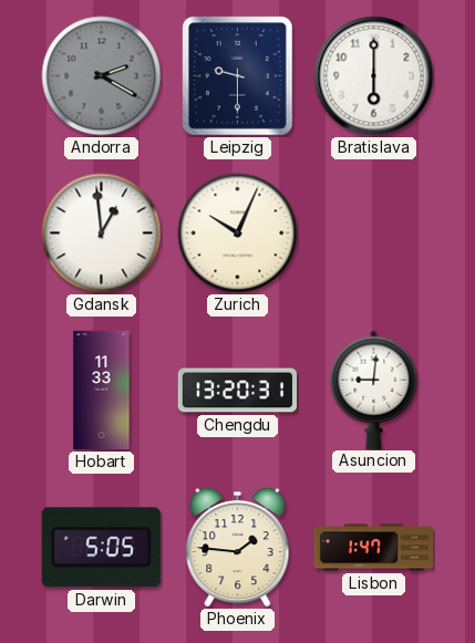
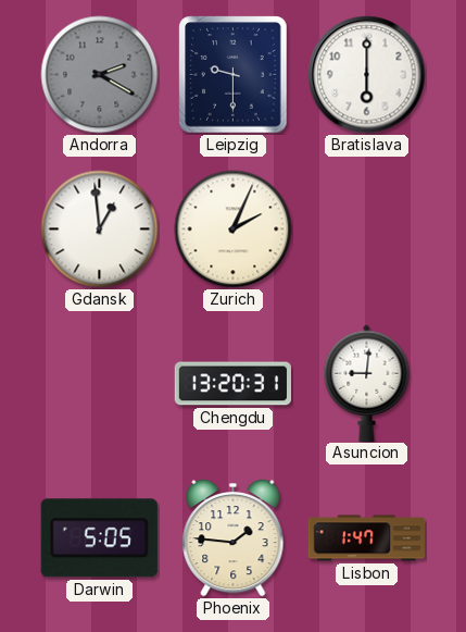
Zurich: 10:04 -> 2:04 (234, 230)
Hobart: 11:33 -> none (102, 391)
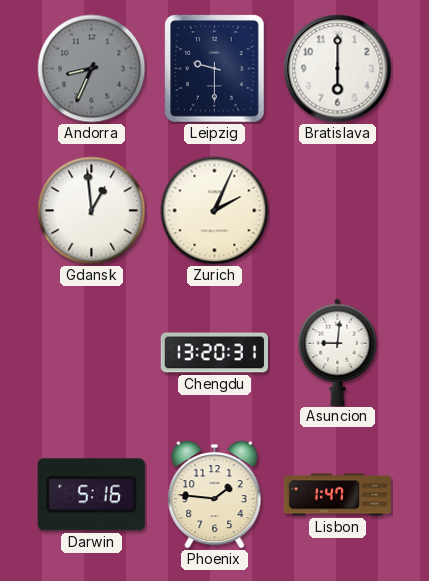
Andorra: 2:20 -> 8:34 (92, 69)
Darwin: 5:05 -> 5:16 (91, 495)
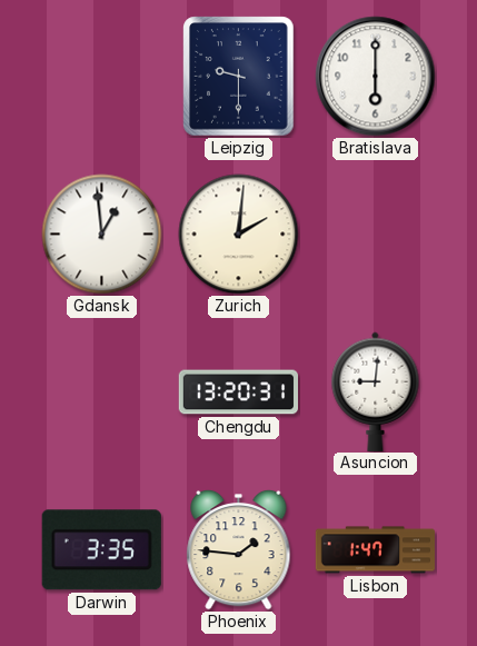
Andorra: 8:34 -> none (92, 69)
Zurich: 2:04 -> 2:01 (239, 235)
Darwin: 5:16 -> 3:35 (101, 550)
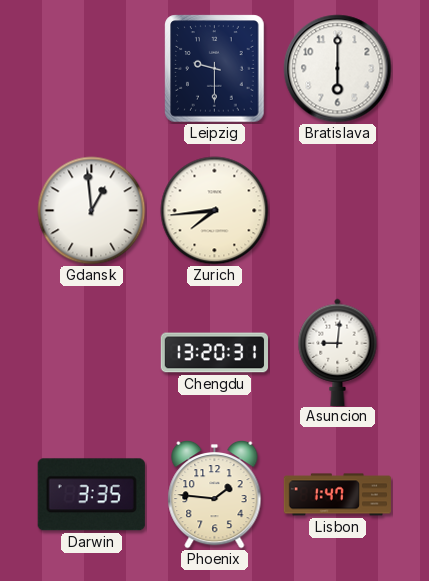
Zurich: 2:01 -> 7:44 (215, 211)
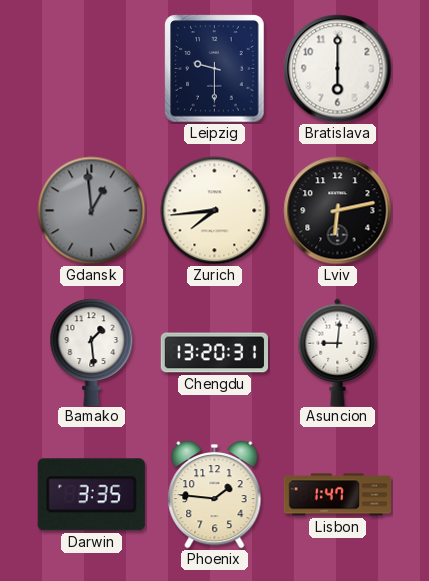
Gdansk dial: white -> grey (92, 211)
Lviv: none -> 6:13 (338, 211)
Bamako: none -> 1:29 (92, 352)
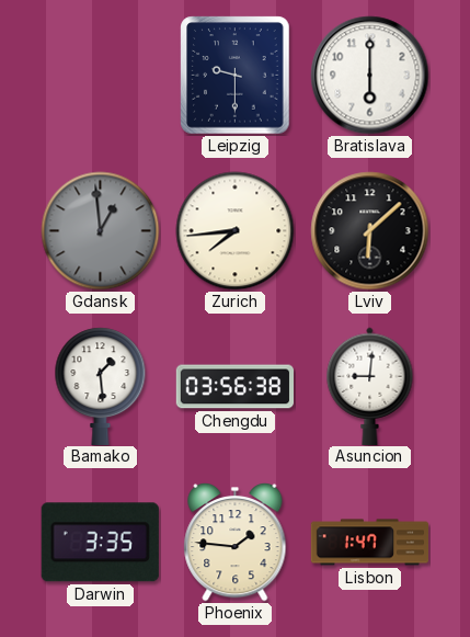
Lviv: 6:13 -> 6:08 (370, 231)
Chengdu: 13:20 -> 03:56 (234, 387)
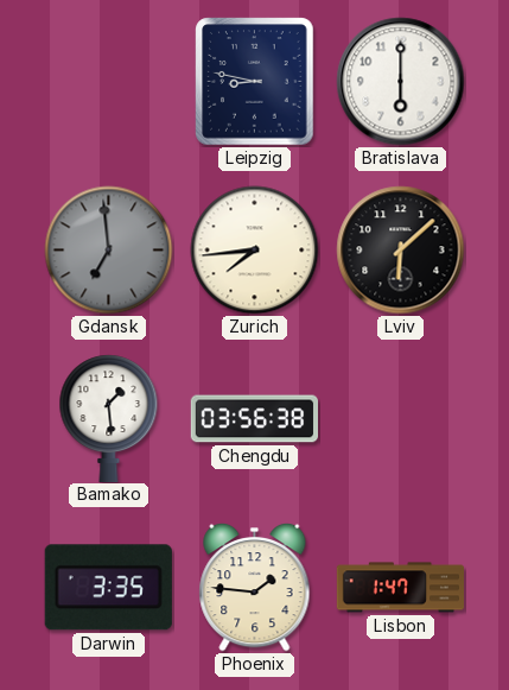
Leipzig: 9:30 -> 8:47 (255, 82)
Gdansk: 12:59 -> 6:59 (109, 251)
Asuncion: 9:01 -> none (370, 386)
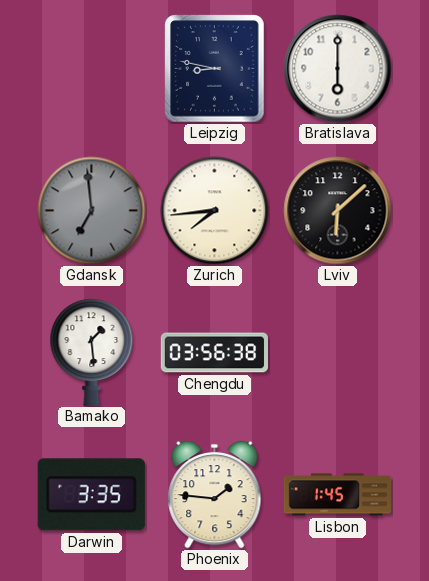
Lisbon: 1:47 -> 1:45 (337, 495)
